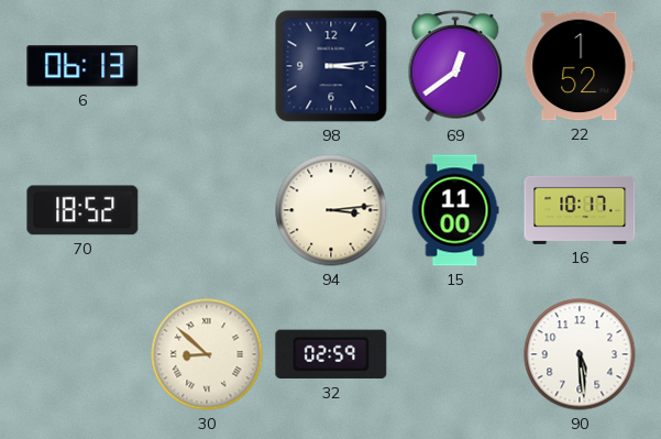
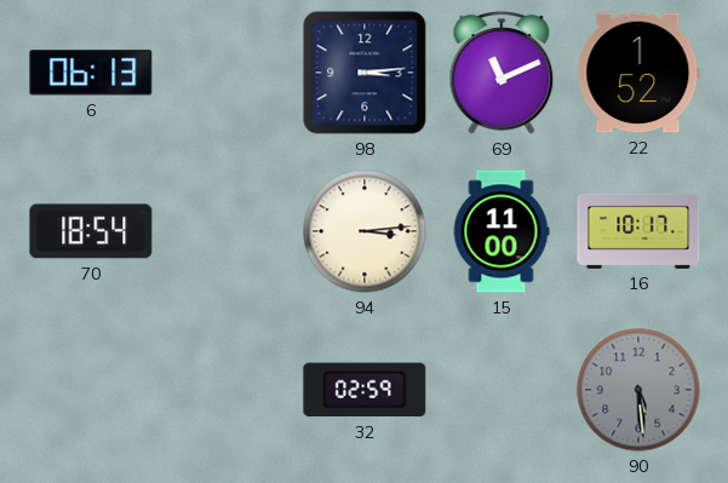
69: 12:39 -> 11:11 (501, 73)
70: 18:52 -> 18:54 (91, 231)
30: 8:52 -> none (207, 354)
90 dial: white -> grey (638, 390)
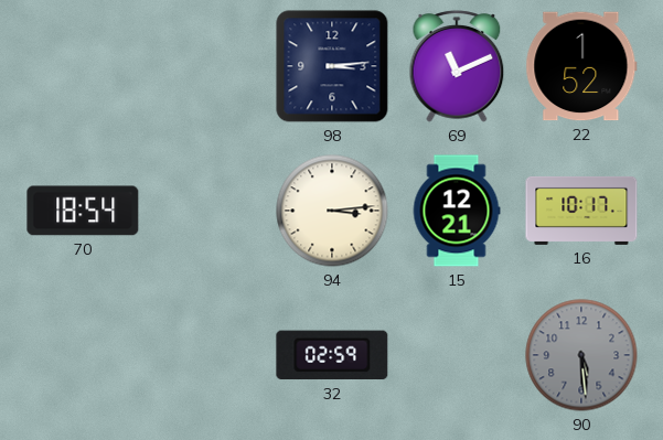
6: 06:13 -> none (91, 73)
15: 11:00 -> 12:21 (457, 211)
